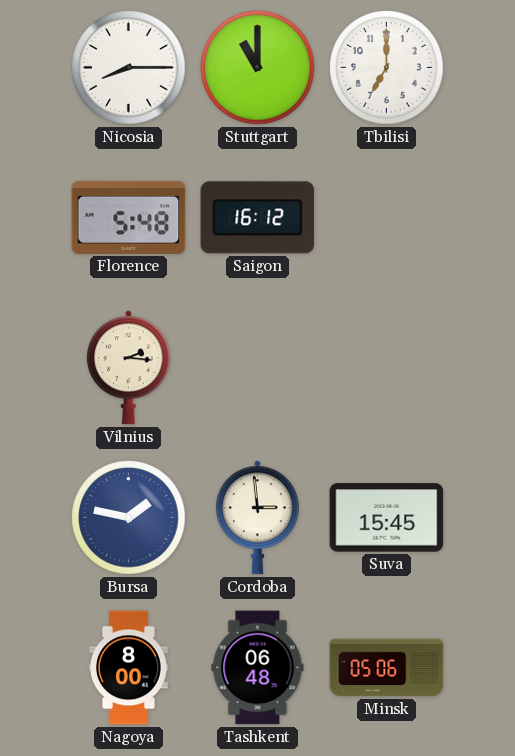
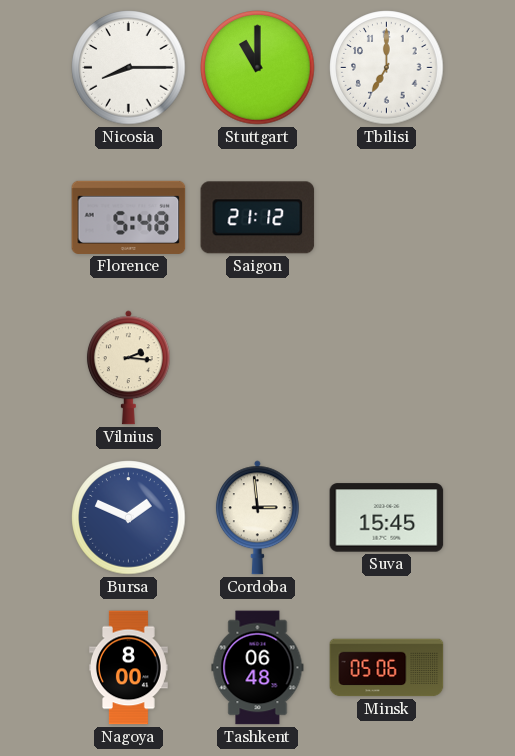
Saigon: 16:12 -> 21:12 (258, 218)
Bursa: 1:47 -> 1:49 (129, 518)
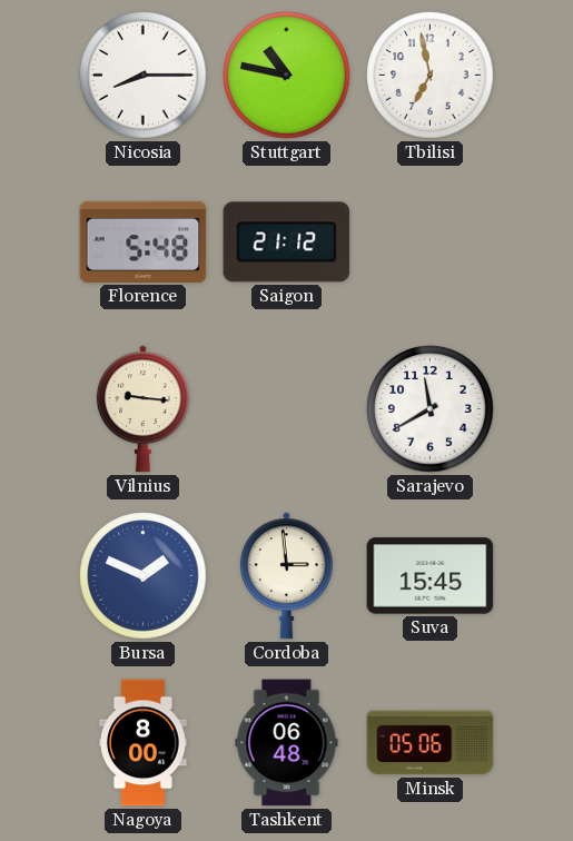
Stuttgart: 11:00 -> 10:47 (287, 76)
Tbilisi: 7:00 -> 6:58 (431, 76)
Vilnius: 2:16 -> 9:16 (142, 409)
Sarajevo: none -> 11:40 (431, 409)
